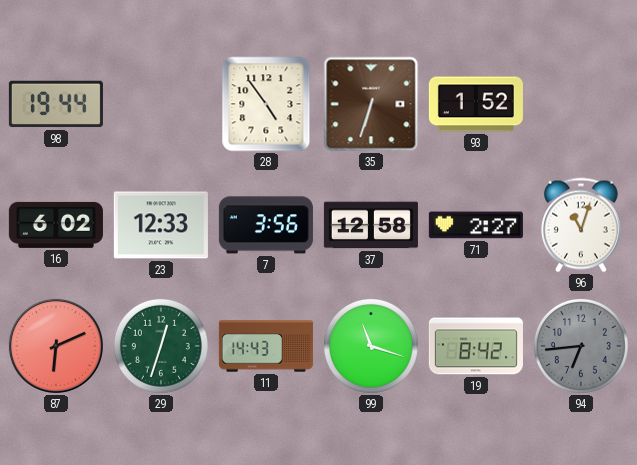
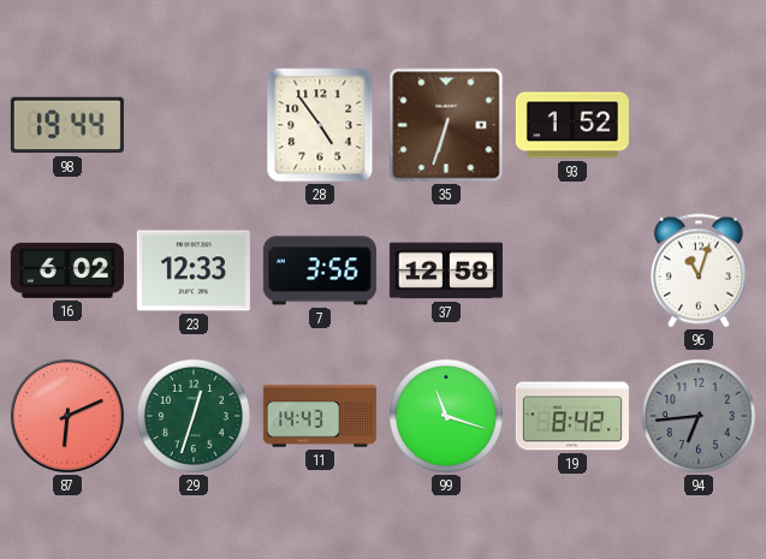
71: 2:27 -> none (476, 225)
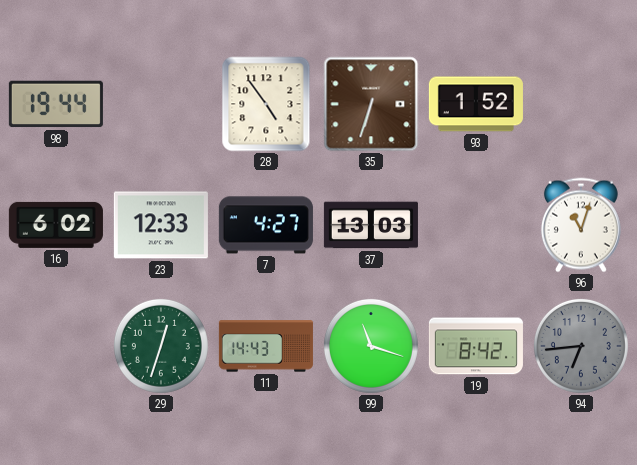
7: 3:56 -> 4:27 (266, 225)
37: 12:58 -> 13:03 (371, 225)
87: 6:11 -> none (67, 416)
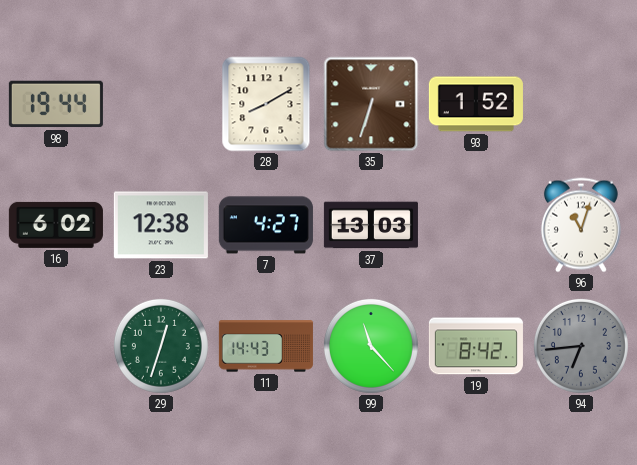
28: 4:54 -> 8:10 (266, 104)
23: 12:33 -> 12:38 (161, 225)
99: 11:18 -> 11:23 (371, 346)
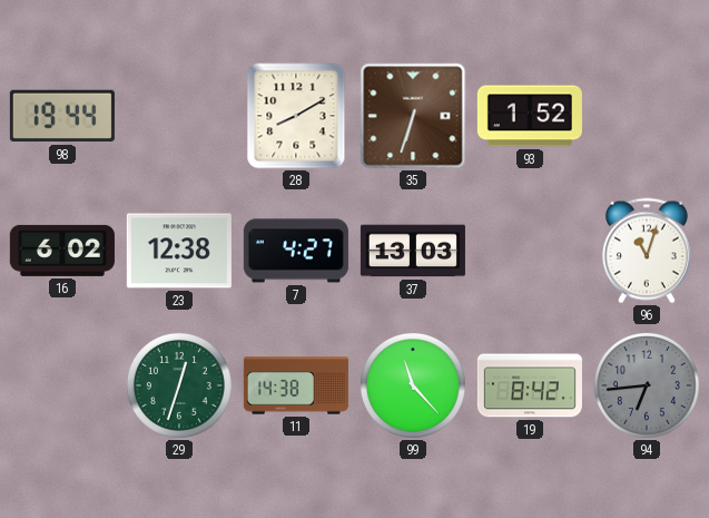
11: 14:43 -> 14:38 (296, 385)
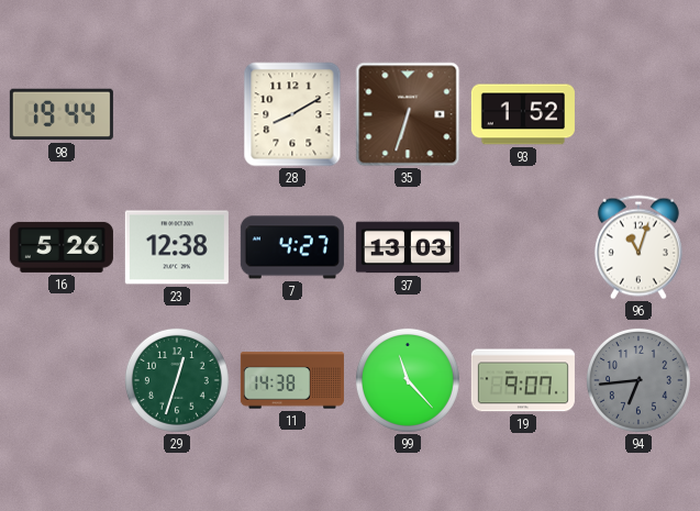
16: 6:02 -> 5:26 (62, 247)
19: 8:42 -> 9:07 (523, 380)
